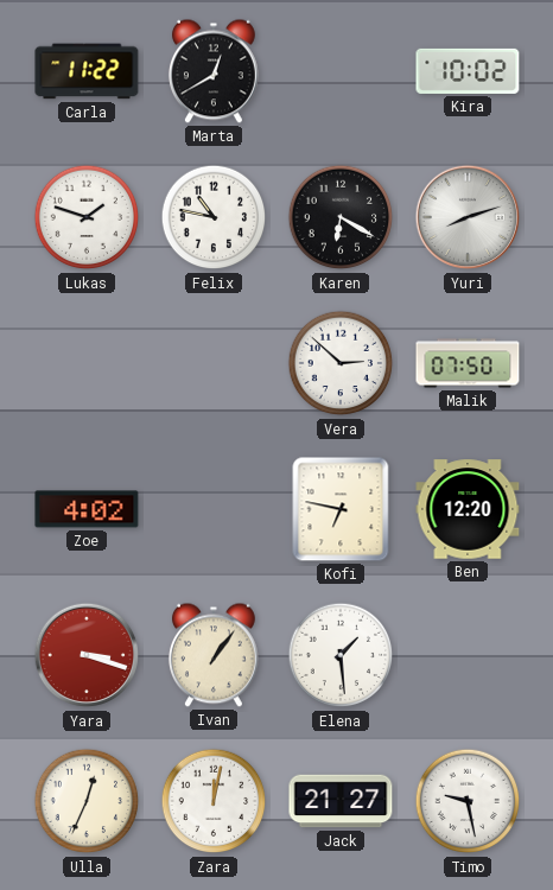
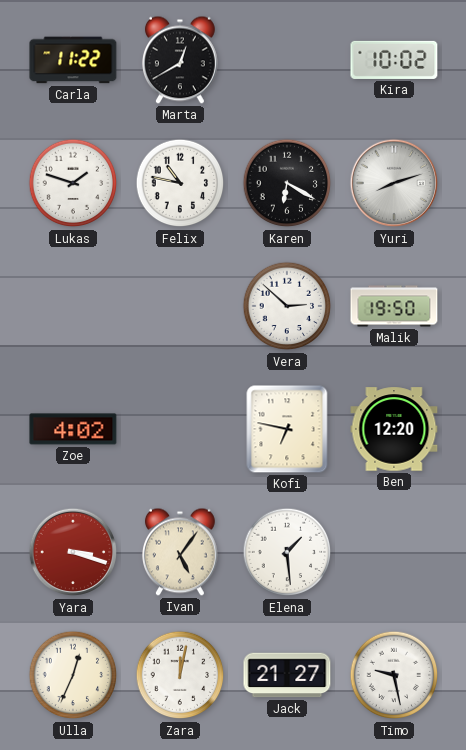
Malik: 07:50 -> 19:50 (394, 306)
Ivan: 1:06 -> 5:06 (180, 552)
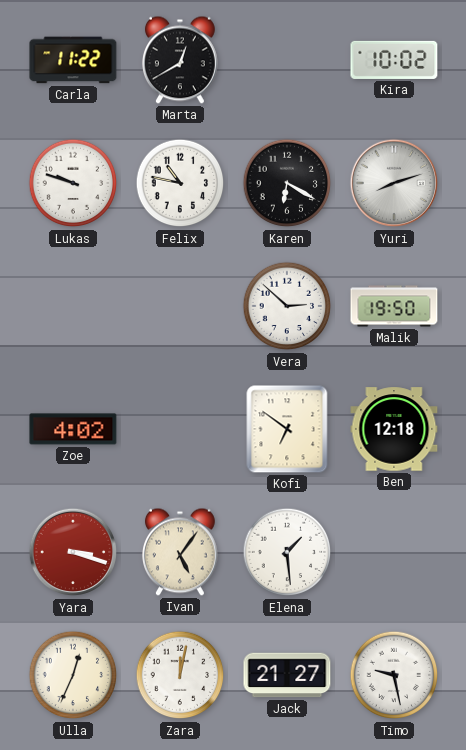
Lukas: 1:48 -> 9:48 (73, 183)
Kofi: 6:47 -> 6:51 (287, 429)
Ben: 12:20 -> 12:18 (394, 429)
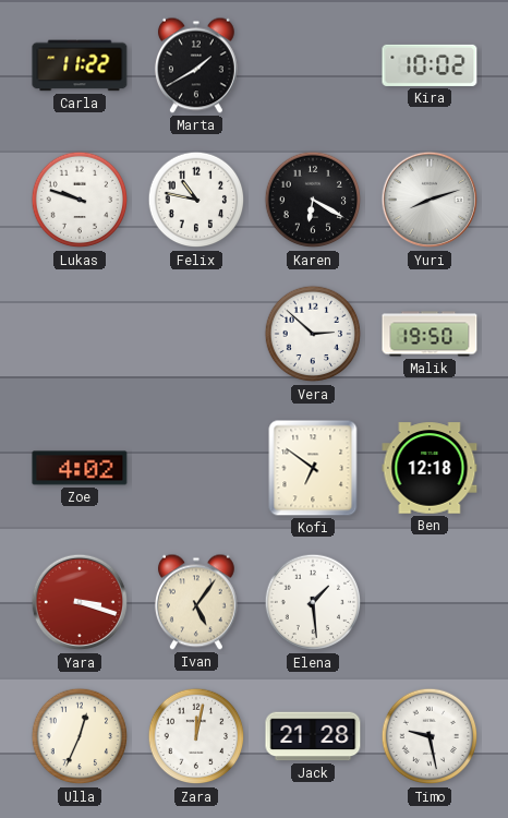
Marta: 12:40 -> 1:40 (196, 65)
Jack: 21:27 -> 21:28 (313, 736)
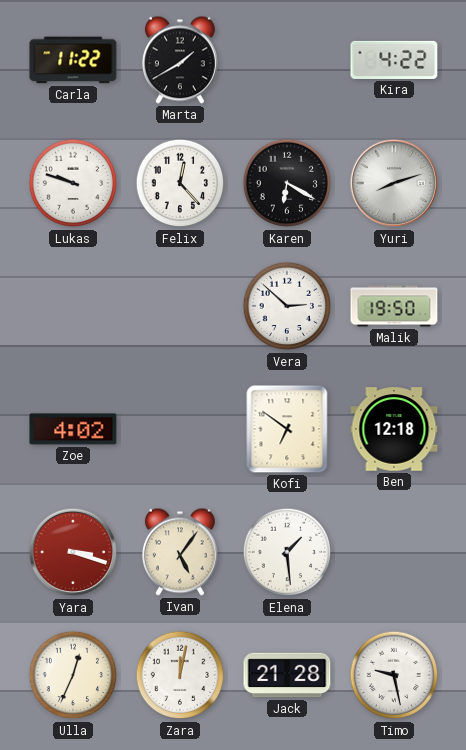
Kira: 10:02 -> 4:22 (394, 60)
Felix: 10:47 -> 12:23 (180, 183)
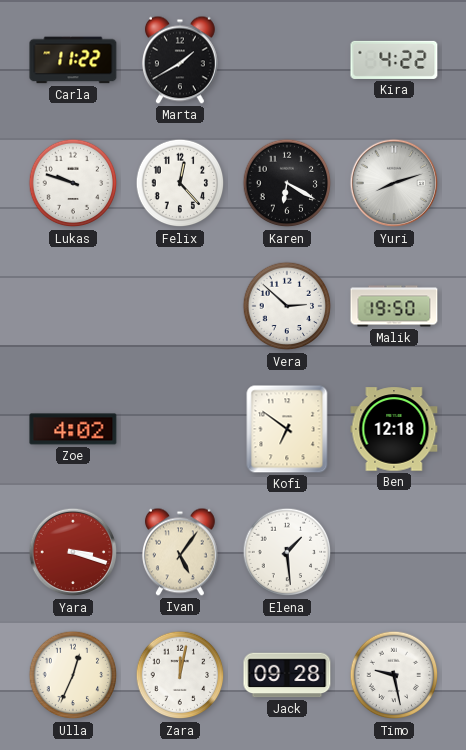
Jack: 21:28 -> 09:28 (287, 675)
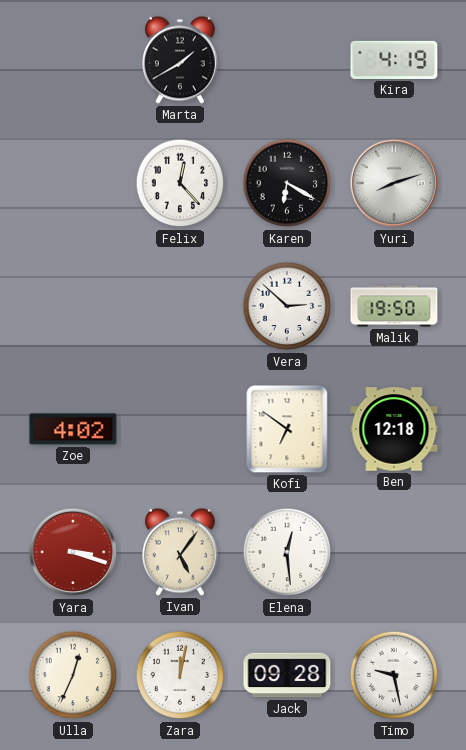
Carla: 11:22 -> none (73, 60)
Kira: 4:22 -> 4:19 (394, 60)
Lukas: 9:48 -> none (73, 183)
Elena: 1:29 -> 12:29 (287, 552)
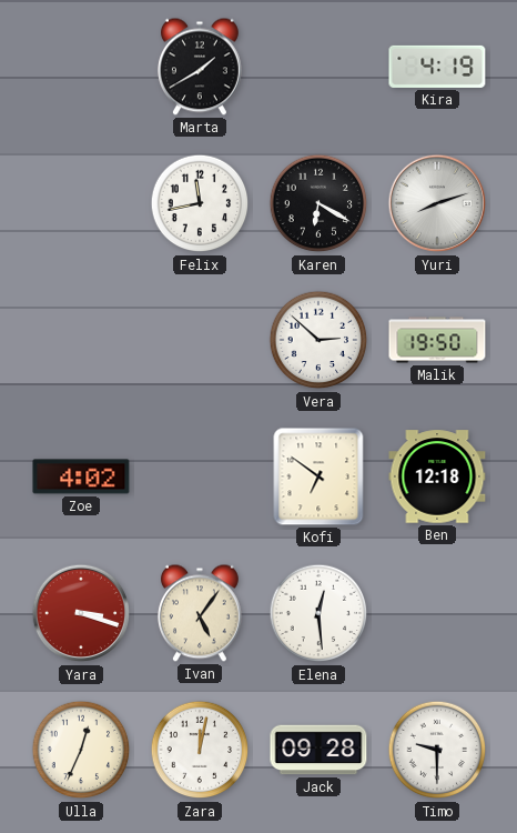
Felix: 12:23 -> 11:43 (200, 203)
Timo: 9:28 -> 9:30 (437, 750)
